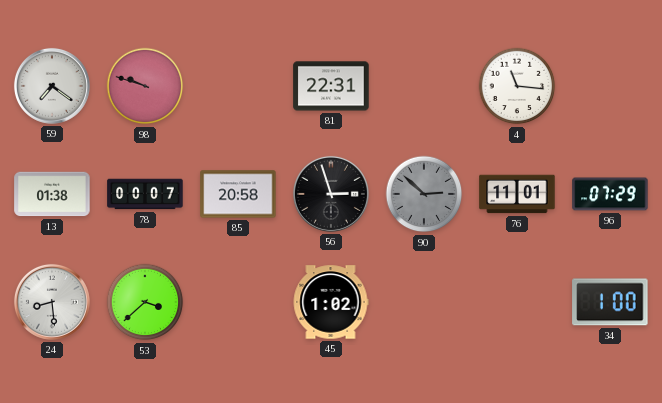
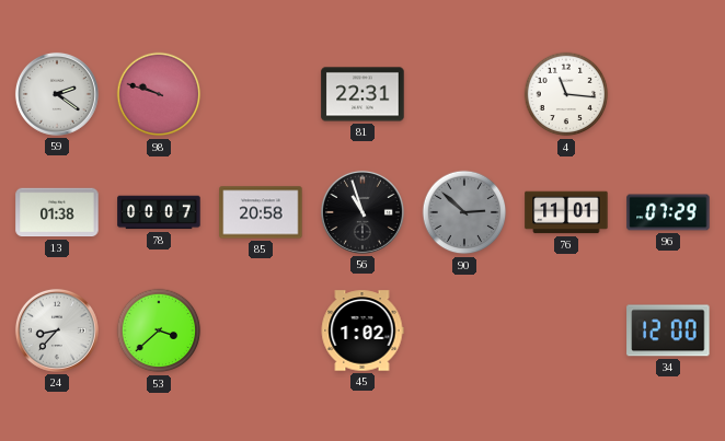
59: 7:21 -> 2:21 (57, 94)
56: 2:57 -> 10:57 (362, 212)
24: 8:29 -> 8:37 (57, 330)
34: 1:00 -> 12:00 (668, 330)
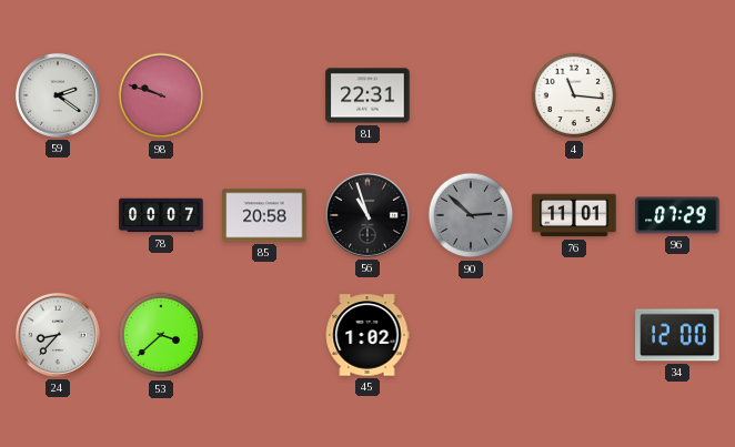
13: 01:38 -> none (57, 212)
